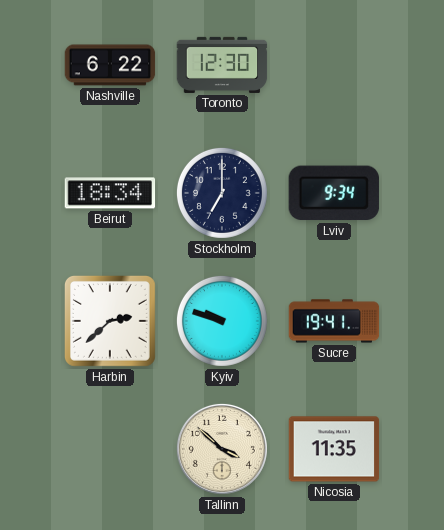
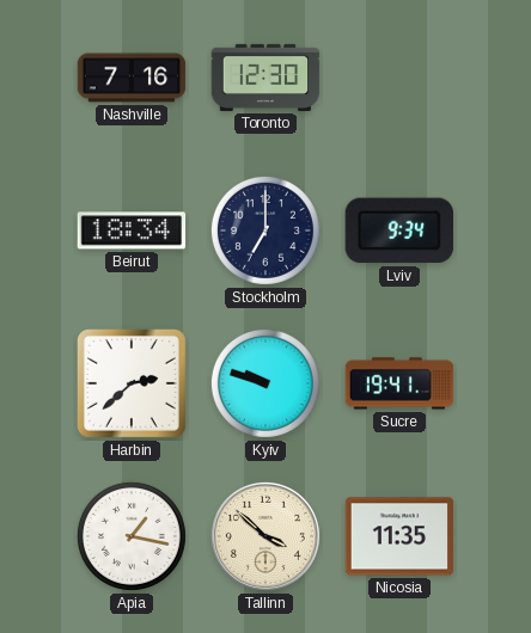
Nashville: 6:22 -> 7:16 (132, 78)
Apia: none -> 1:17 (132, 536)
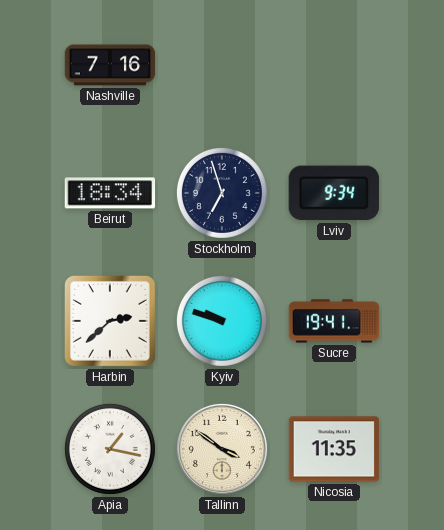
Toronto: 12:30 -> none (265, 78)
Stockholm: 7:00 -> 6:57 (222, 193)
Tallinn: 3:52 -> 3:51 (222, 449)
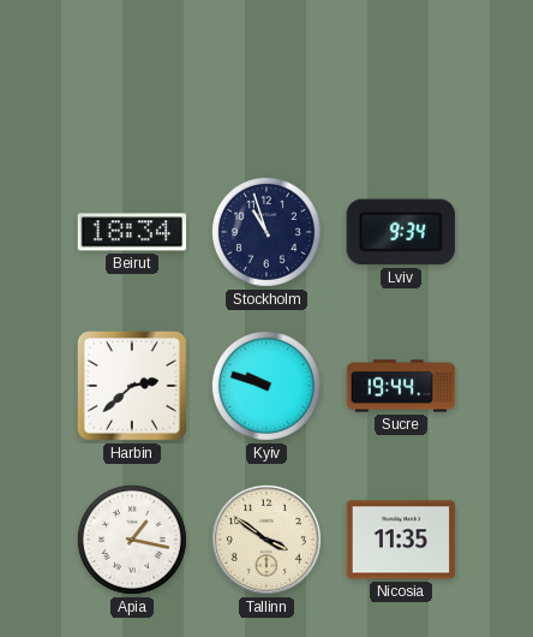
Nashville: 7:16 -> none (110, 65)
Stockholm: 6:57 -> 10:57 (266, 232)
Sucre: 19:41 -> 19:44 (401, 386)
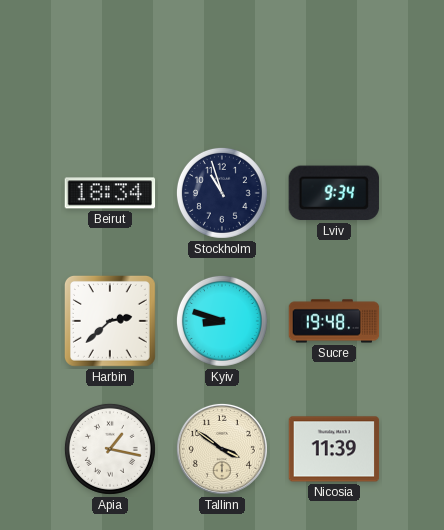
Kyiv: 9:48 -> 8:48 (222, 321)
Sucre: 19:44 -> 19:48 (334, 321)
Nicosia: 11:35 -> 11:39 (334, 449)
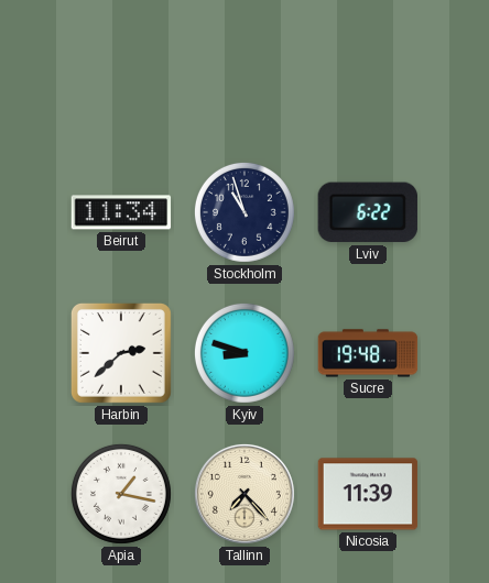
Beirut: 18:34 -> 11:34 (121, 212)
Lviv: 9:34 -> 6:22 (368, 212)
Tallinn: 3:51 -> 7:23 (244, 494)
